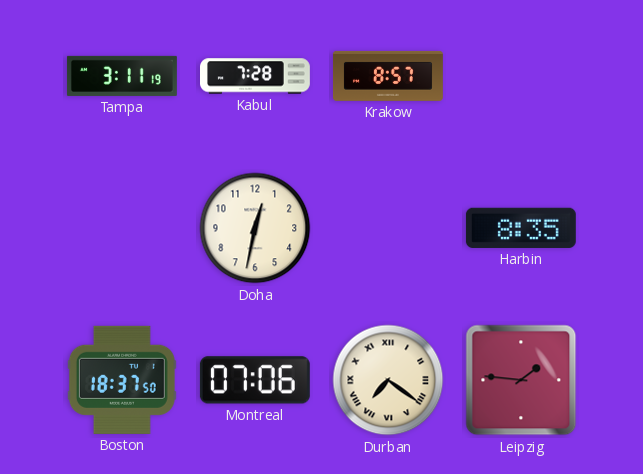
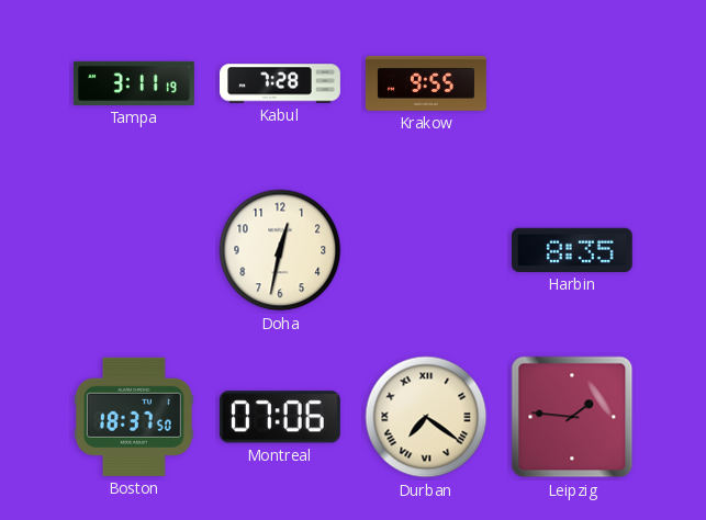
Krakow: 8:57 -> 9:55 (426, 83)
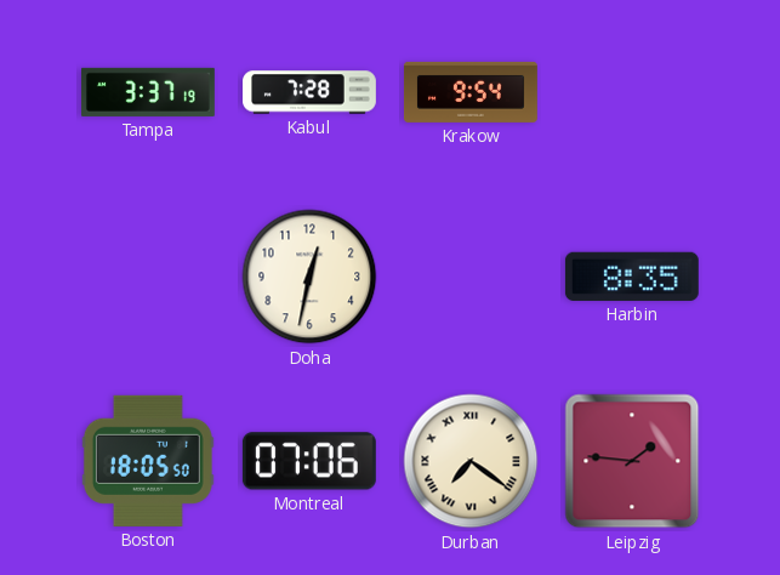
Tampa: 3:11 -> 3:37 (148, 92)
Krakow: 9:55 -> 9:54 (471, 92)
Boston: 18:37 -> 18:05 (148, 461)
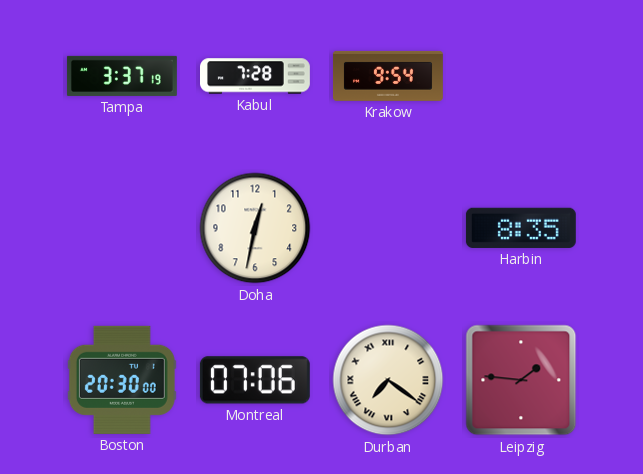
Boston: 18:05 -> 20:30 (122, 380)
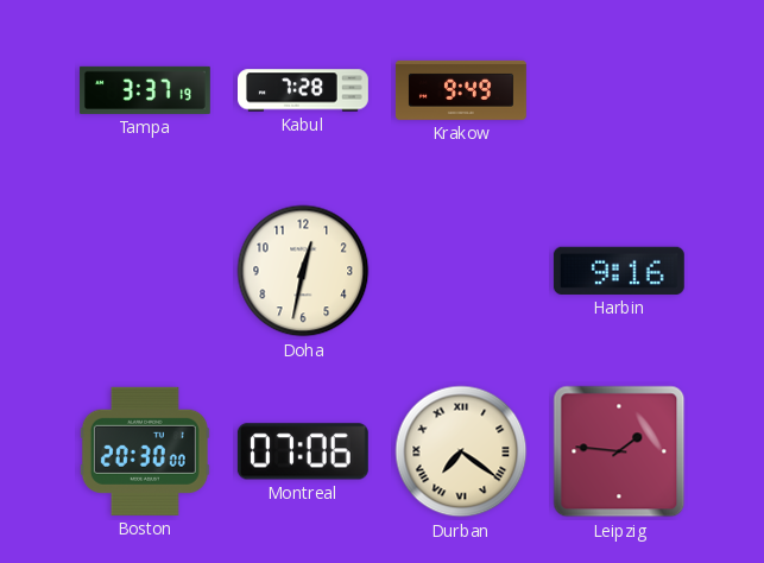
Krakow: 9:54 -> 9:49 (461, 90)
Harbin: 8:35 -> 9:16 (619, 271)
